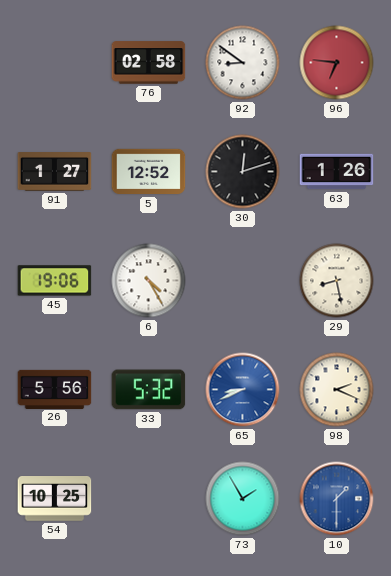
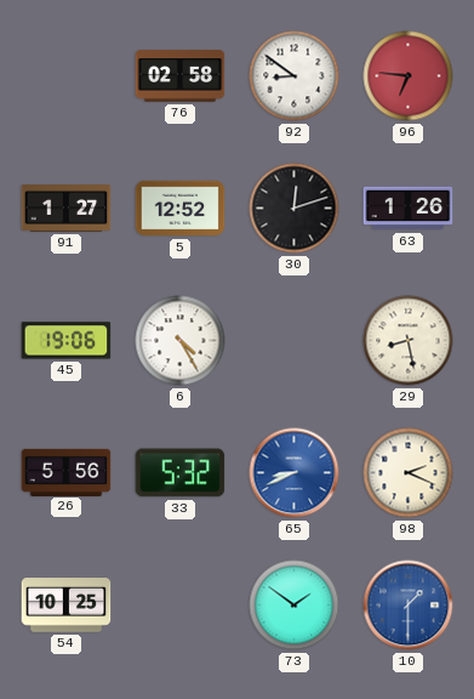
73: 1:55 -> 1:51 (295, 606)
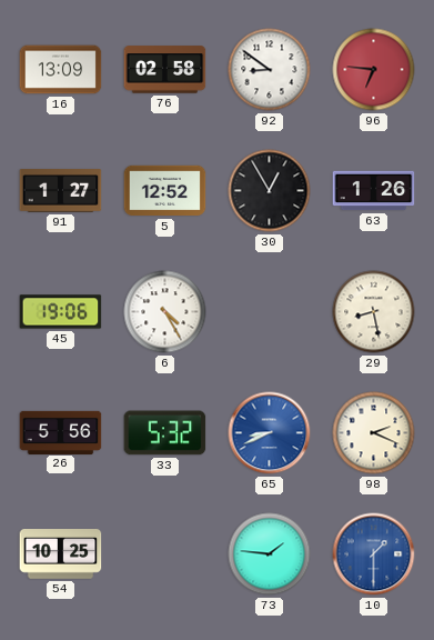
16: none -> 13:09 (61, 70)
30: 12:12 -> 12:55 (270, 191)
73: 1:51 -> 1:46 (270, 554)
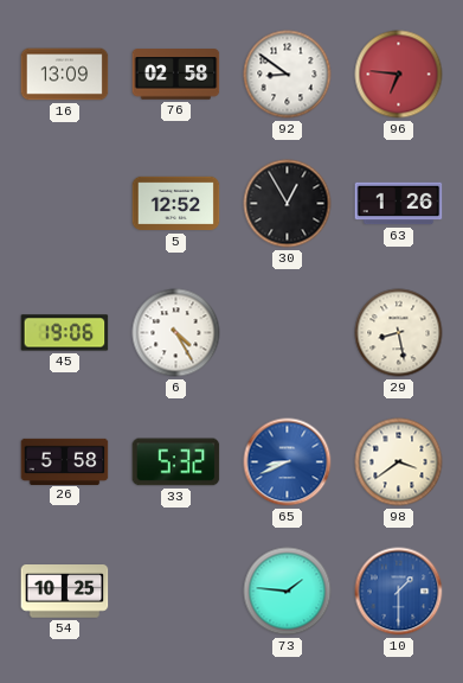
91: 1:27 -> none (61, 191)
26: 5:56 -> 5:58 (65, 461)
98: 2:19 -> 3:39 (399, 462)
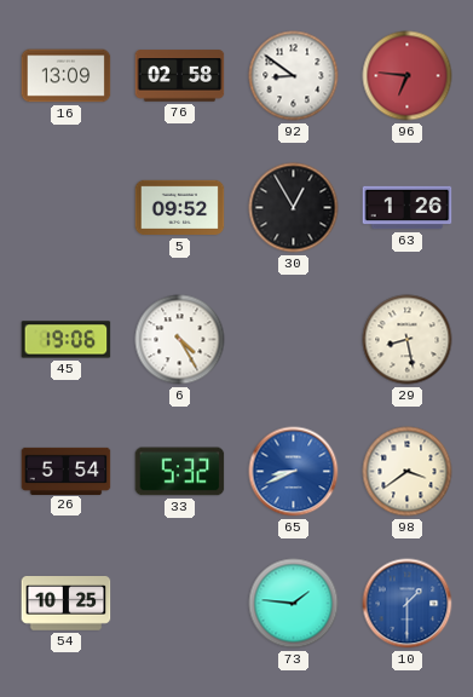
5: 12:52 -> 09:52 (180, 208)
26: 5:58 -> 5:54 (67, 471)
